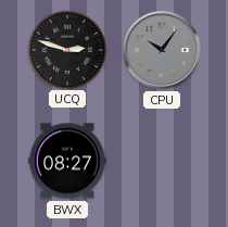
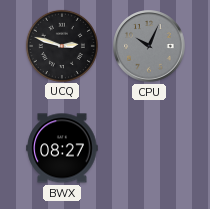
CPU: 10:06 -> 10:04 (149, 46)
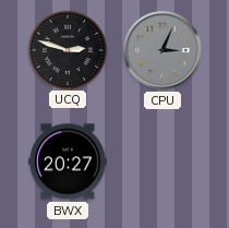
CPU: 10:04 -> 3:04 (162, 50)
BWX: 08:27 -> 20:27 (68, 161)
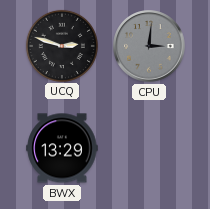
CPU: 3:04 -> 3:01 (149, 46)
BWX: 20:27 -> 13:29 (62, 148)
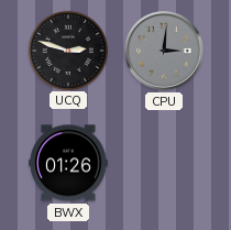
BWX: 13:29 -> 01:26 (68, 163)
